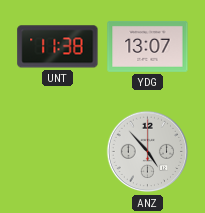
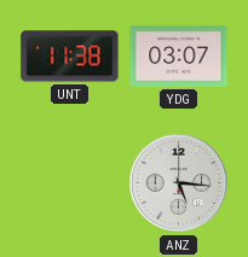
YDG: 13:07 -> 03:07 (179, 56)
ANZ: 4:53 -> 5:16 (179, 183)
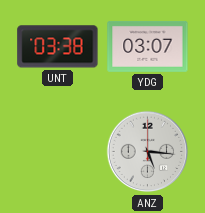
UNT: 11:38 -> 03:38 (58, 47)
